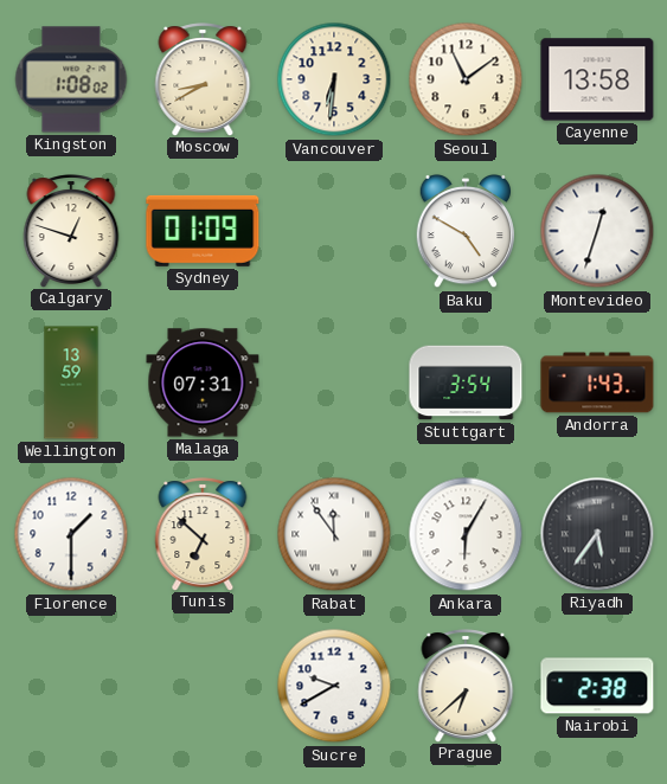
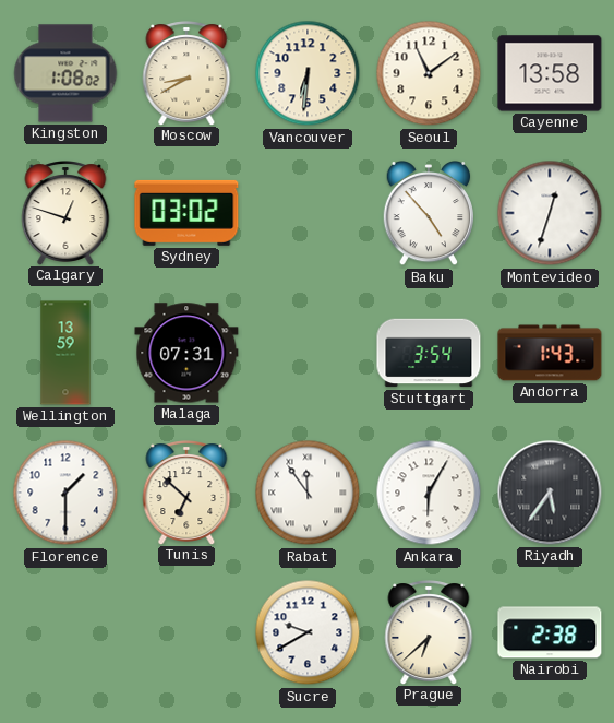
Sydney: 01:09 -> 03:02 (186, 213)
Baku: 4:50 -> 4:53 (428, 213)
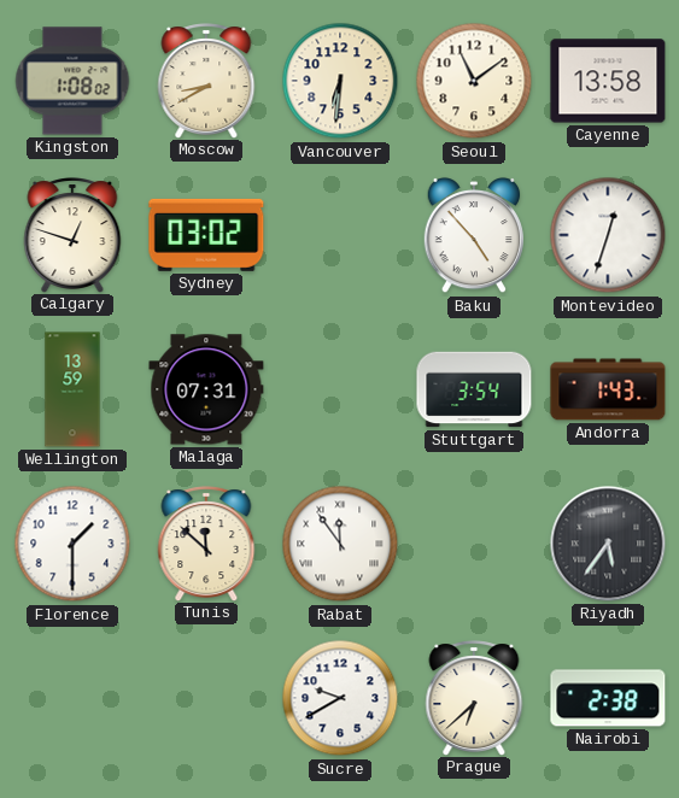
Tunis: 6:52 -> 11:52 (206, 544)
Ankara: 6:05 -> none (429, 493)
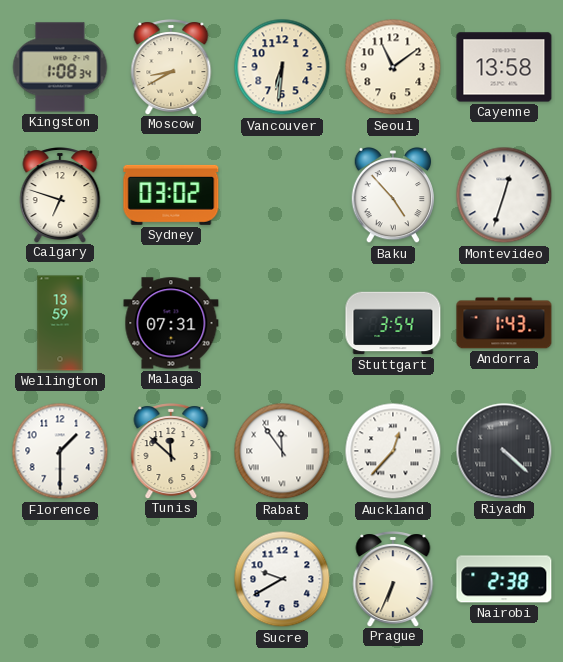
Kingston: 1:08:02 -> 1:08:34 (60, 67)
Calgary: 12:48 -> 6:48 (60, 195)
Auckland: none -> 12:37 (393, 451)
Riyadh: 5:36 -> 4:22 (504, 451)
Prague: 6:38 -> 6:34 (393, 579)
